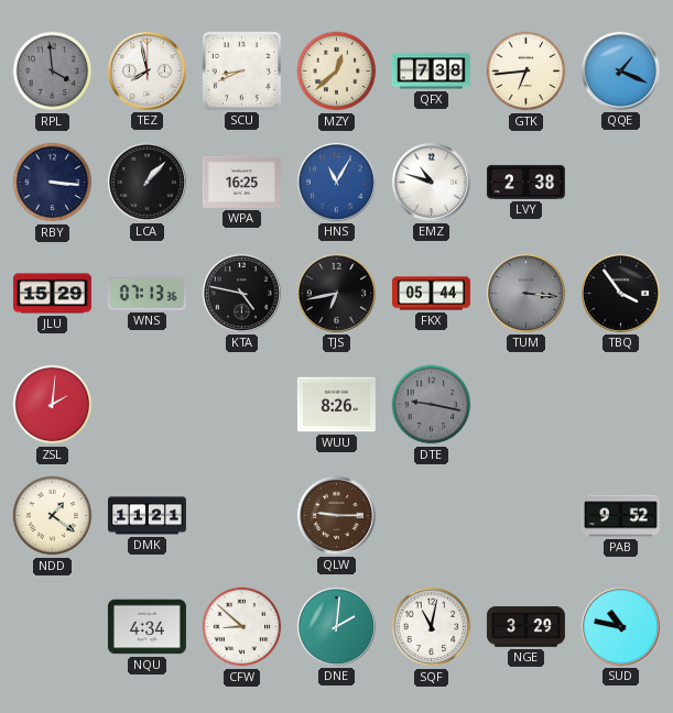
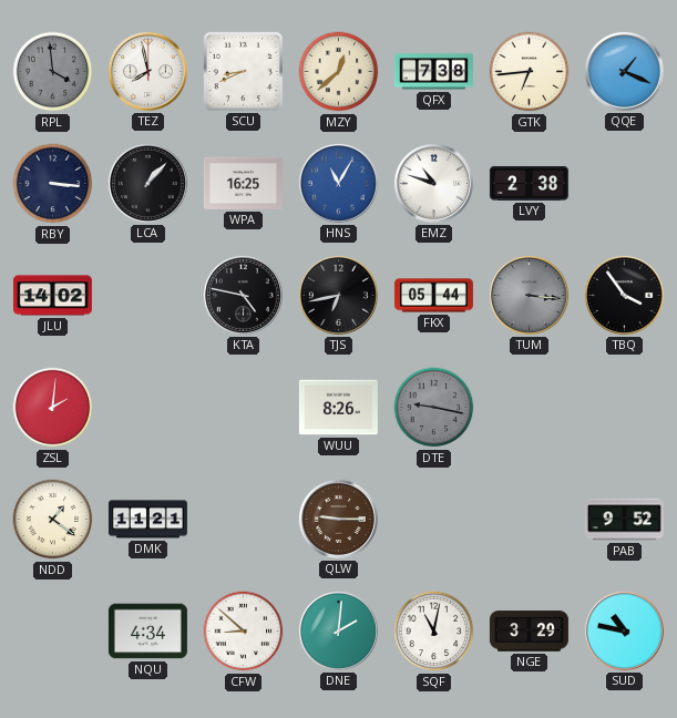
JLU: 15:29 -> 14:02 (52, 296)
WNS: 07:13 -> none (146, 293)
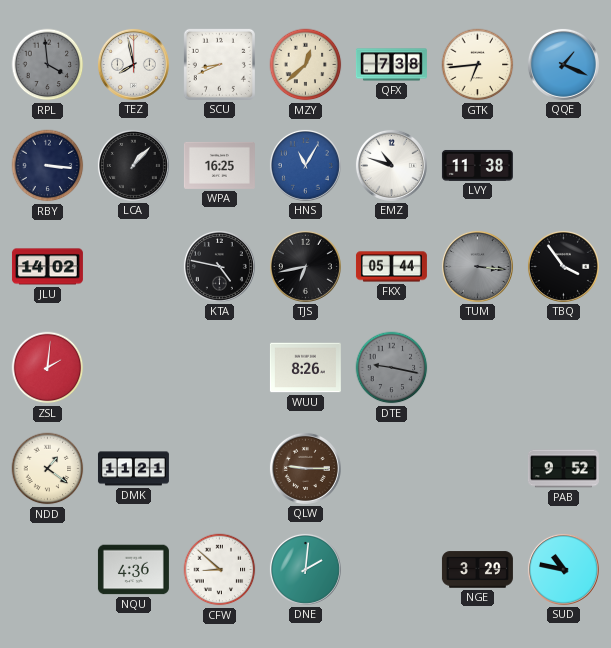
LVY: 2:38 -> 11:38 (477, 165)
NQU: 4:34 -> 4:36 (133, 570)
SQF: 11:02 -> none (434, 632)
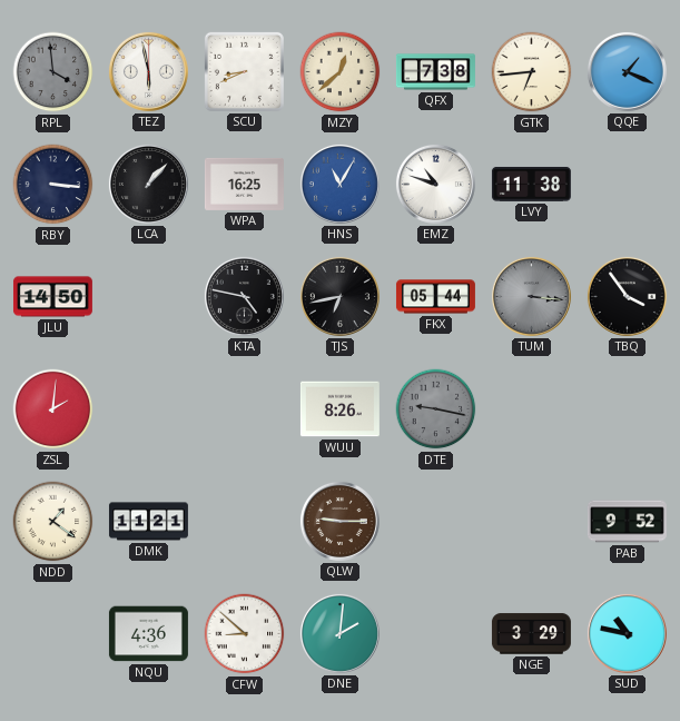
TEZ: 7:58 -> 5:58 (148, 71)
JLU: 14:02 -> 14:50 (52, 297)
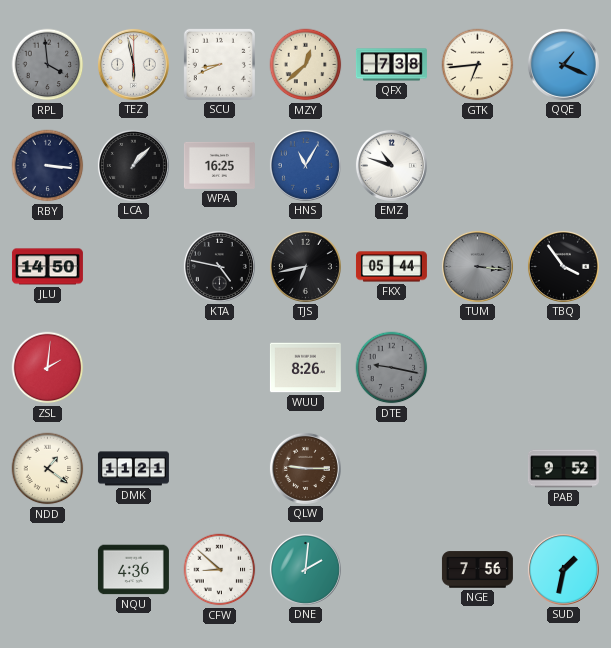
LVY: 11:38 -> none (531, 184)
NGE: 3:29 -> 7:56 (477, 570)
SUD: 10:47 -> 1:32 (563, 569)
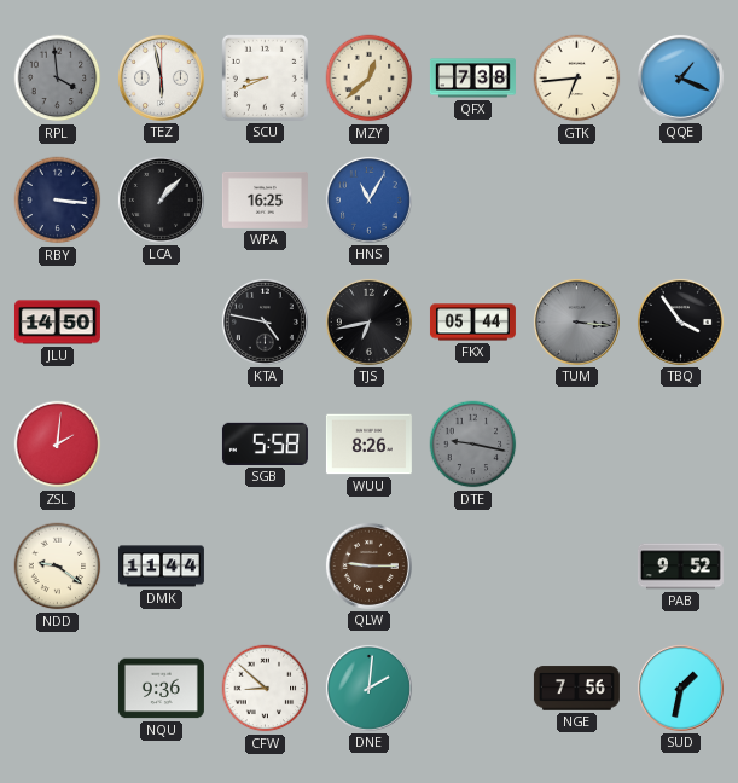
EMZ: 10:48 -> none (391, 165)
SGB: none -> 5:58 (265, 443)
NDD: 1:21 -> 9:21 (58, 567)
DMK: 11:21 -> 11:44 (161, 567)
NQU: 4:36 -> 9:36 (161, 689)
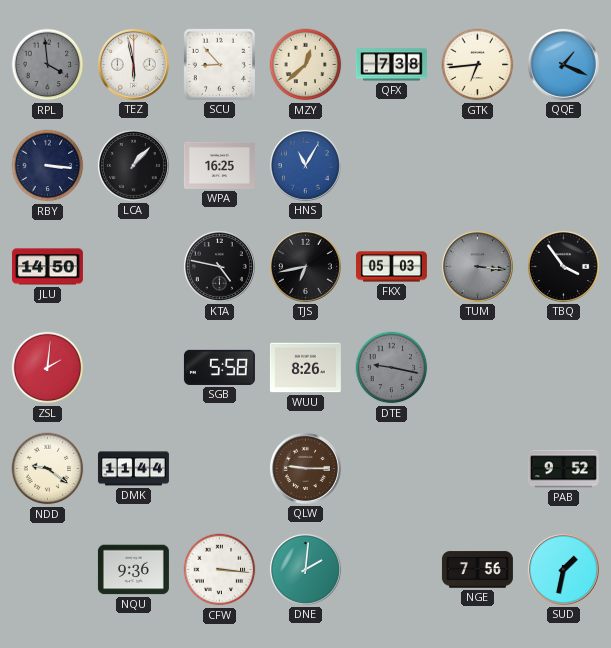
SCU: 8:41 -> 8:53 (219, 64)
FKX: 05:44 -> 05:03 (391, 267)
CFW: 8:52 -> 3:16 (220, 570)
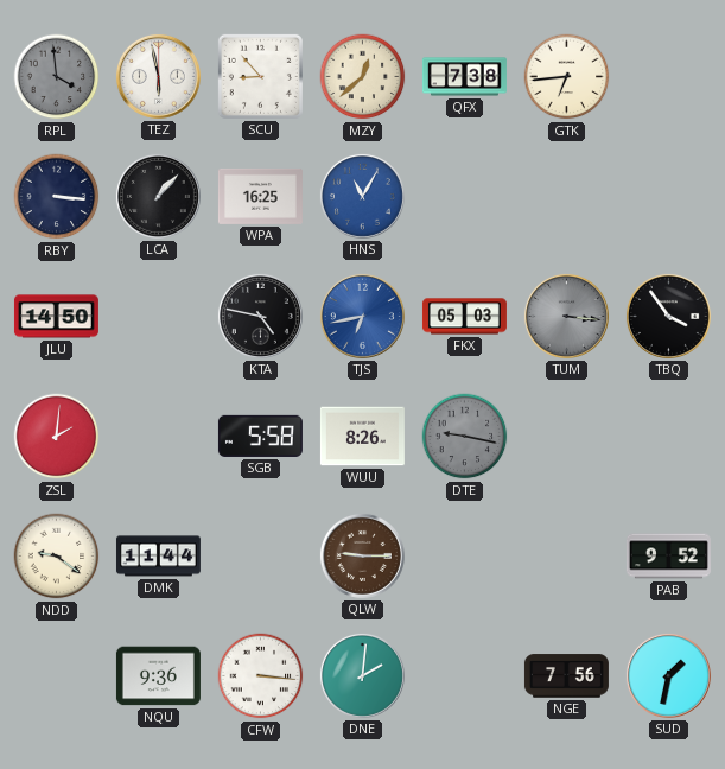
QQE: 1:19 -> none (563, 64)
TJS dial: black -> blue (362, 316)
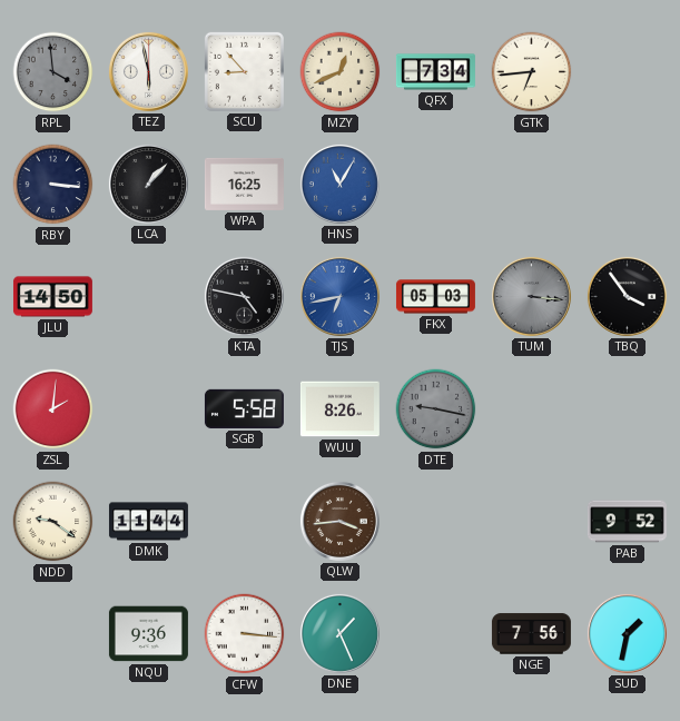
MZY: 12:38 -> 12:41 (341, 72)
QFX: 7:38 -> 7:34 (435, 72)
QLW: 9:15 -> 3:44 (339, 521)
DNE: 2:01 -> 1:26 (339, 633)
